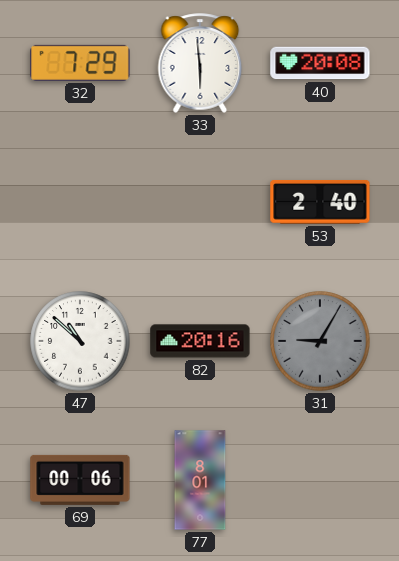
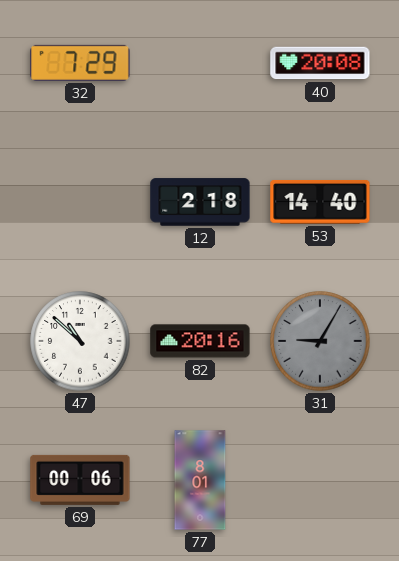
33: 5:59 -> none (200, 63)
12: none -> 2:18 (200, 202)
53: 2:40 -> 14:40 (320, 202)
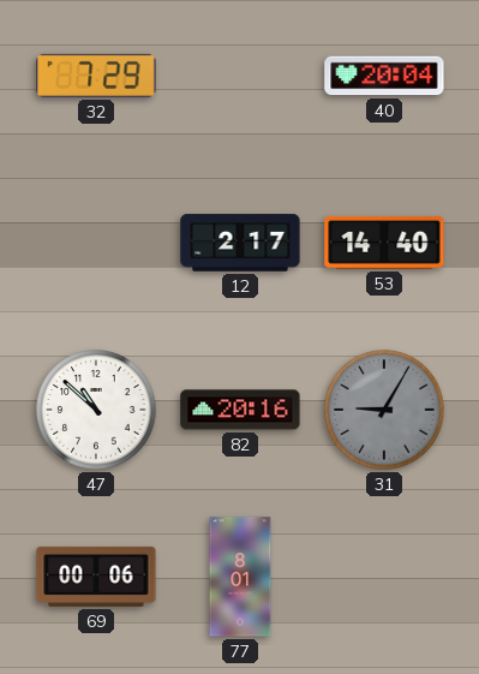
40: 20:08 -> 20:04 (384, 76)
12: 2:18 -> 2:17 (240, 243)
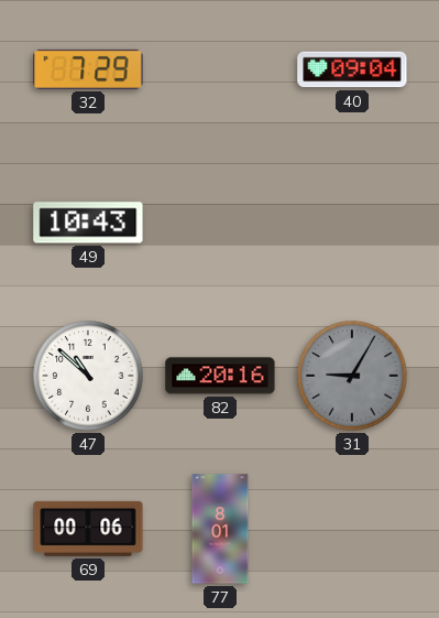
40: 20:04 -> 09:04 (352, 69)
49: none -> 10:43 (88, 223)
12: 2:17 -> none (240, 243)
53: 14:40 -> none (384, 243)
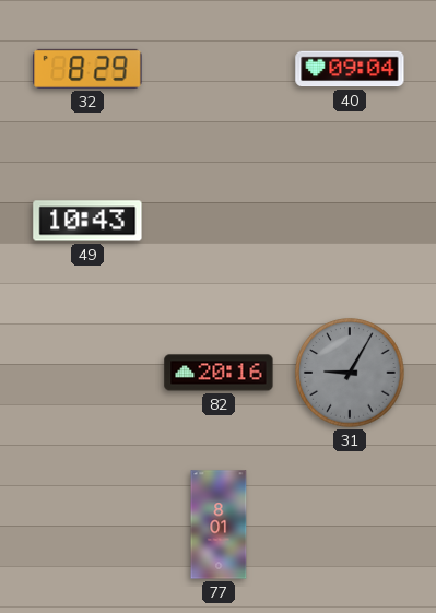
32: 7:29 -> 8:29 (87, 69)
47: 10:52 -> none (88, 376)
69: 00:06 -> none (88, 529)
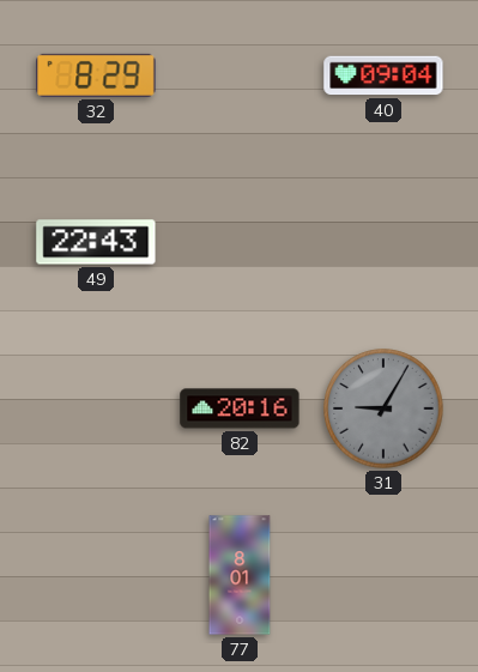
49: 10:43 -> 22:43 (96, 242)
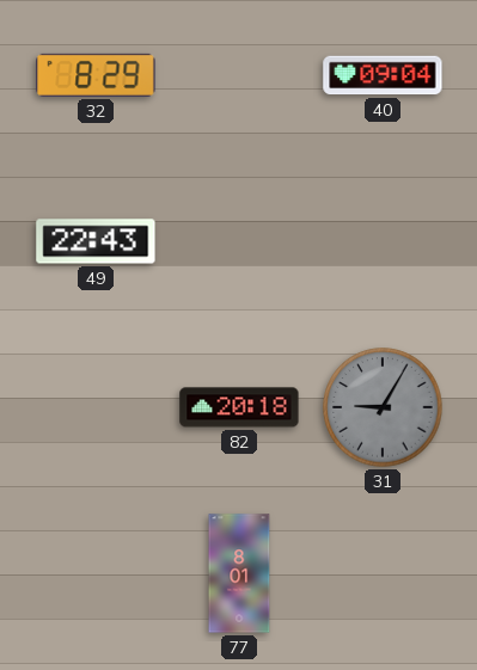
82: 20:16 -> 20:18 (239, 407)
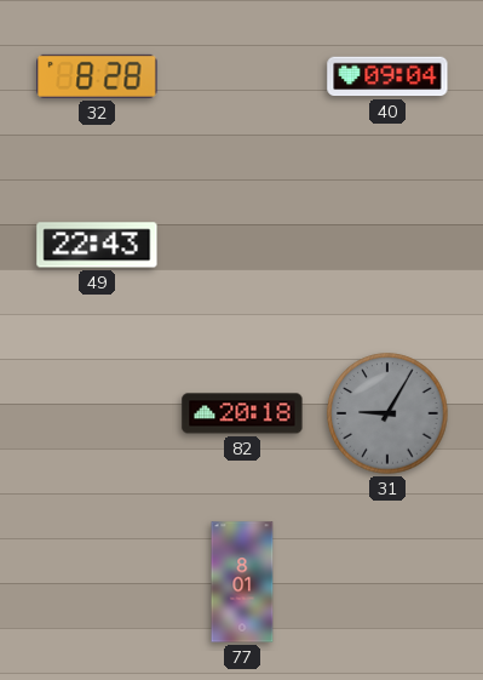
32: 8:29 -> 8:28 (97, 76)
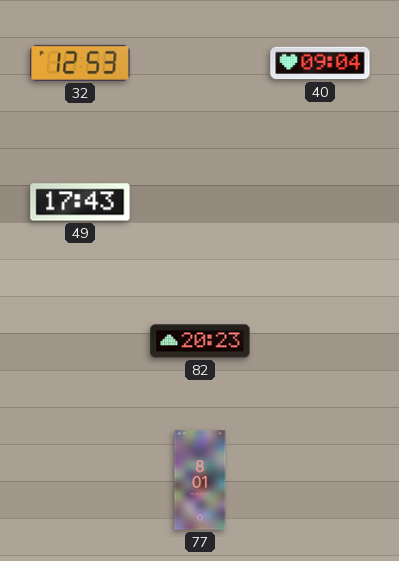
32: 8:28 -> 12:53 (80, 63)
49: 22:43 -> 17:43 (80, 202)
82: 20:18 -> 20:23 (200, 341)
31: 9:05 -> none (387, 413)
